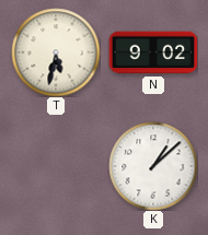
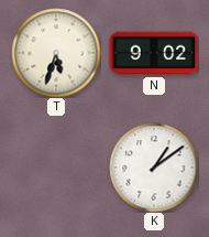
T: 5:32 -> 5:33 (56, 53)
K: 1:08 -> 1:09 (154, 168)
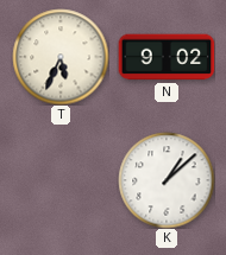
T: 5:33 -> 5:34 (61, 57)
K: 1:09 -> 1:08 (167, 180)
